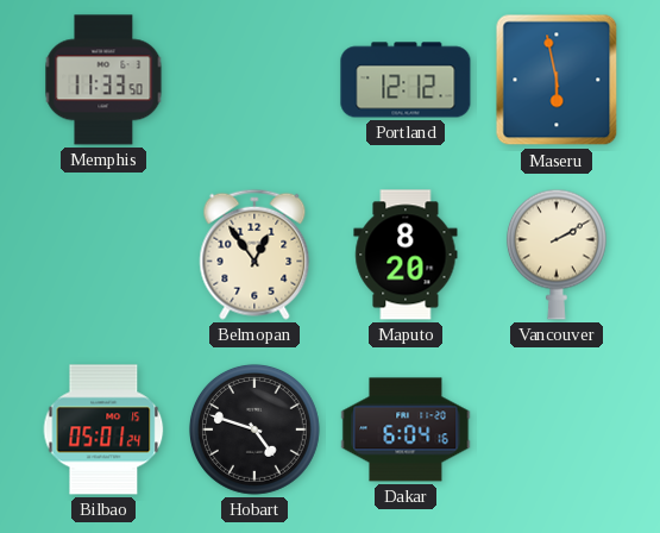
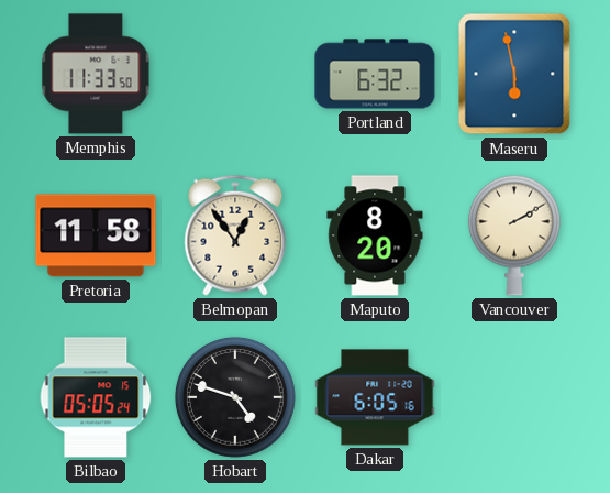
Portland: 12:12 -> 6:32 (375, 74)
Pretoria: none -> 11:58 (96, 235)
Bilbao: 05:01 -> 05:05 (96, 397)
Dakar: 6:04 -> 6:05 (375, 397)
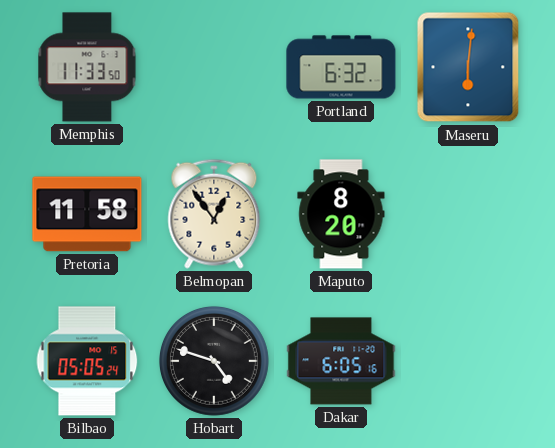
Maseru: 5:58 -> 6:01 (468, 67)
Vancouver: 2:10 -> none (514, 235)
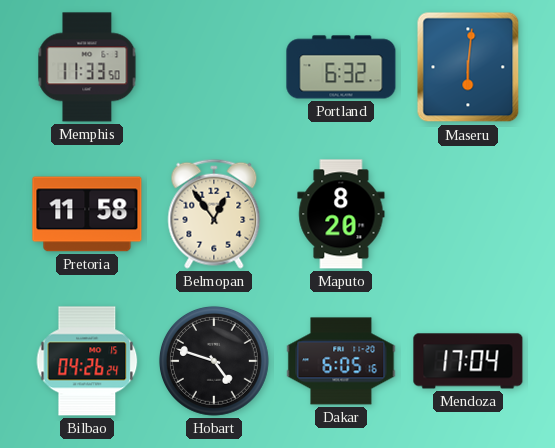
Bilbao: 05:05 -> 04:26 (87, 361)
Mendoza: none -> 17:04 (468, 361)
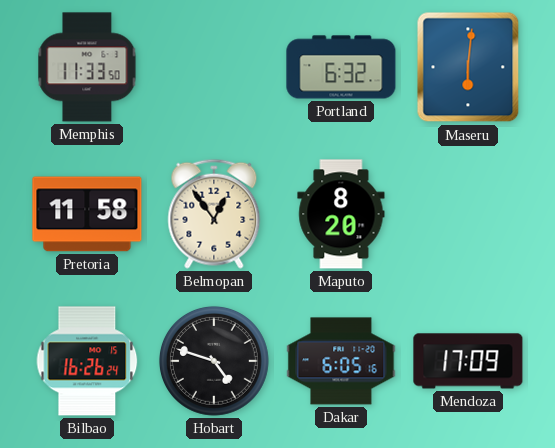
Bilbao: 04:26 -> 16:26 (87, 361)
Mendoza: 17:04 -> 17:09 (468, 361)
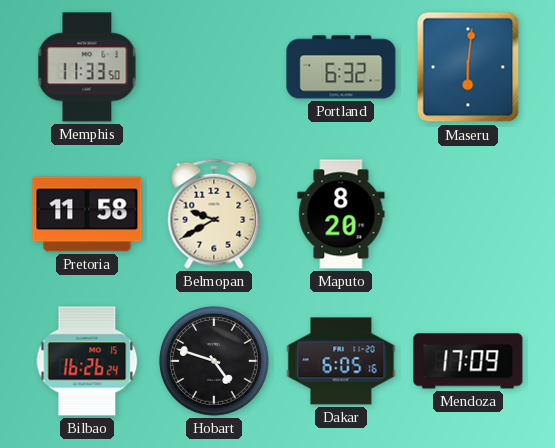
Belmopan: 12:54 -> 9:40 (214, 214)
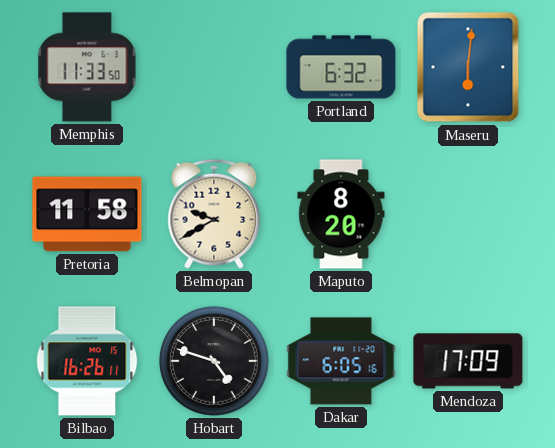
Bilbao: 16:26:24 -> 16:26:11 (87, 361)
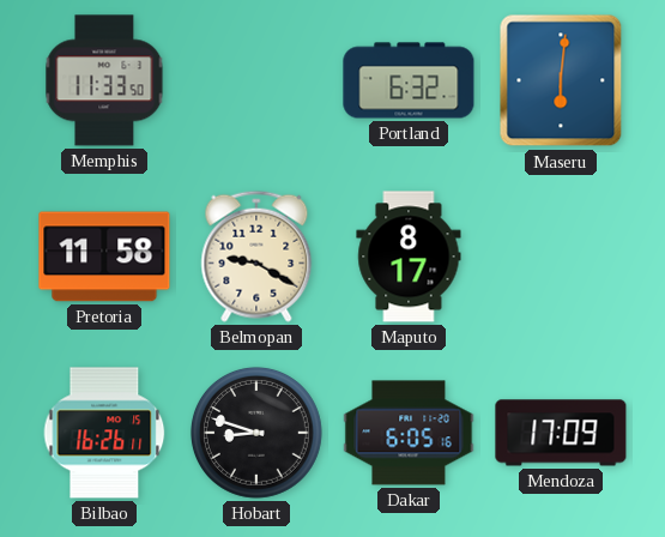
Belmopan: 9:40 -> 9:20 (256, 257)
Maputo: 8:20 -> 8:17 (409, 257)
Hobart: 4:48 -> 8:48 (256, 433)
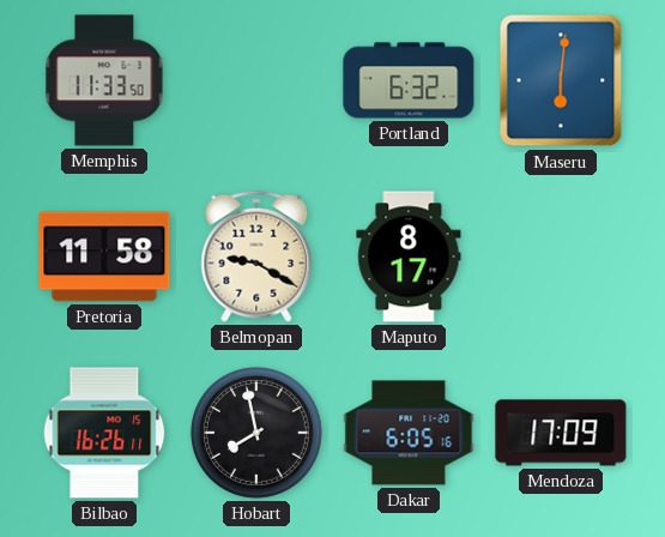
Hobart: 8:48 -> 7:58 (256, 433)
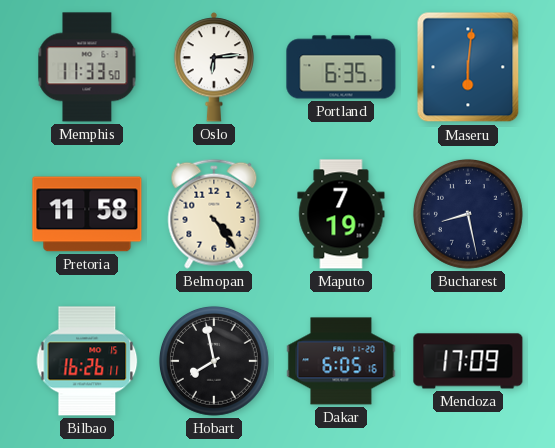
Oslo: none -> 6:14 (213, 67)
Portland: 6:32 -> 6:35 (341, 67)
Belmopan: 9:20 -> 4:24 (214, 214)
Maputo: 8:17 -> 7:19 (341, 214)
Bucharest: none -> 8:28 (468, 214)
